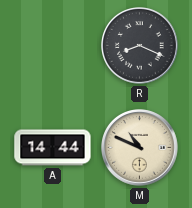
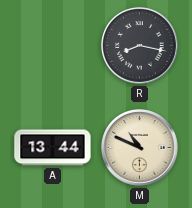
R: 8:19 -> 8:17 (140, 46)
A: 14:44 -> 13:44 (53, 148)
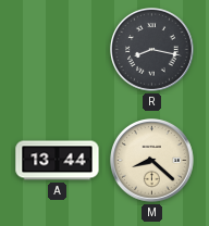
M: 10:49 -> 8:22 (152, 161)
